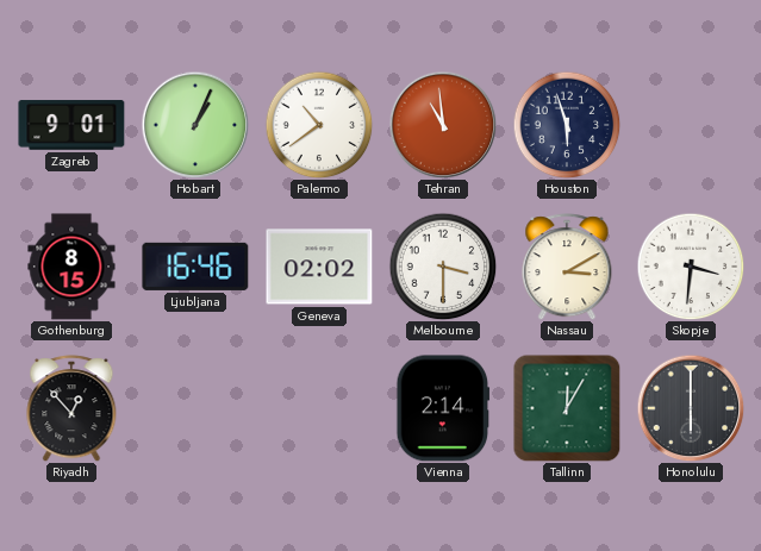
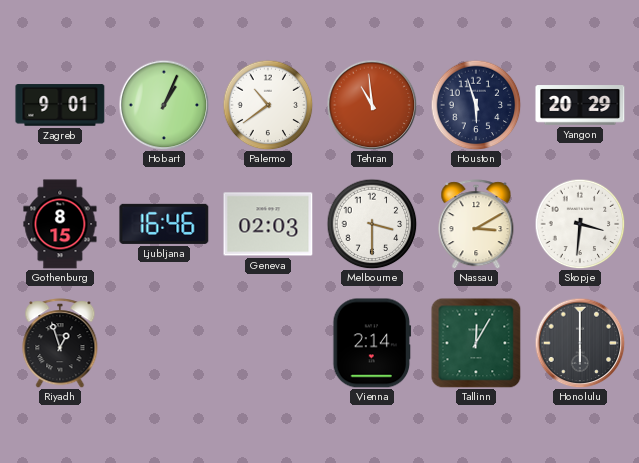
Yangon: none -> 20:29 (580, 105)
Geneva: 02:02 -> 02:03 (268, 224)
Riyadh: 12:53 -> 12:57 (60, 343)
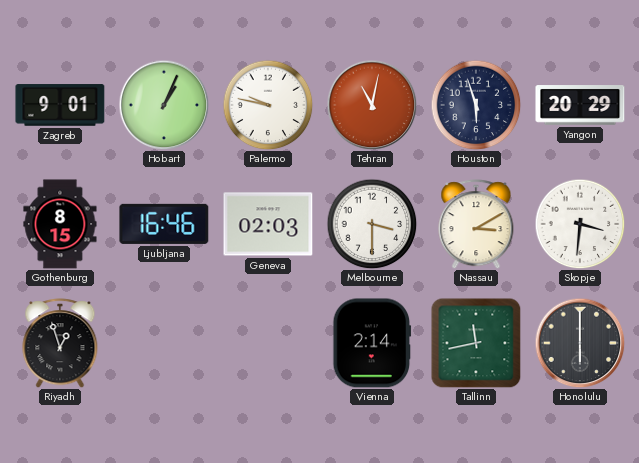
Palermo: 10:39 -> 9:47 (268, 105)
Tehran: 10:59 -> 11:02 (372, 105)
Tallinn: 12:05 -> 11:43 (476, 343)
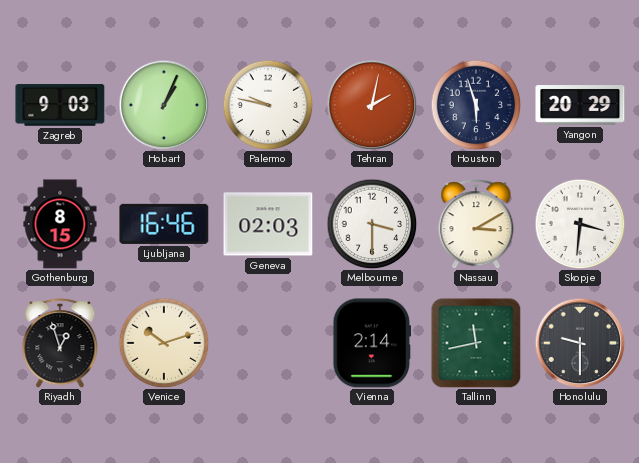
Zagreb: 9:01 -> 9:03 (60, 105)
Tehran: 11:02 -> 2:02 (372, 105)
Venice: none -> 10:12 (164, 343)
Honolulu: 6:00 -> 9:30 (580, 343)
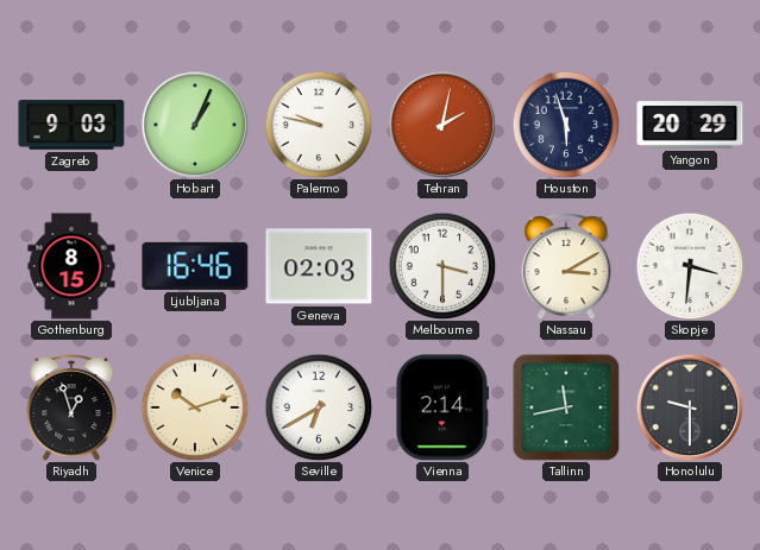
Seville: none -> 6:40 (319, 407)
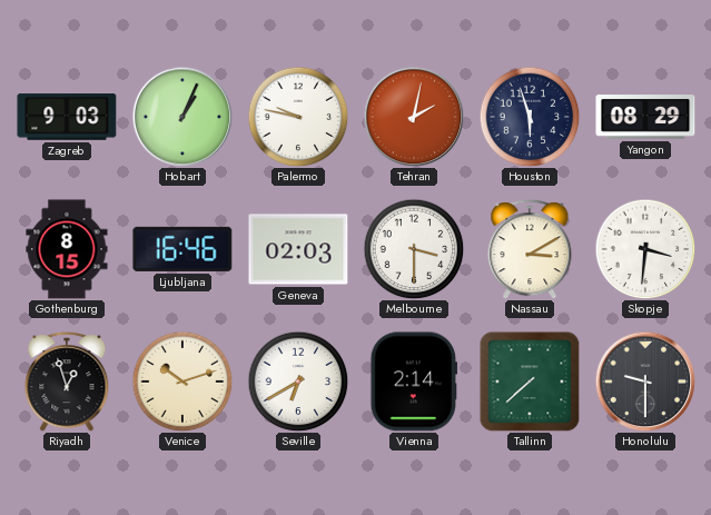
Yangon: 20:29 -> 08:29 (645, 117)
Tallinn: 11:43 -> 7:38 (530, 382)
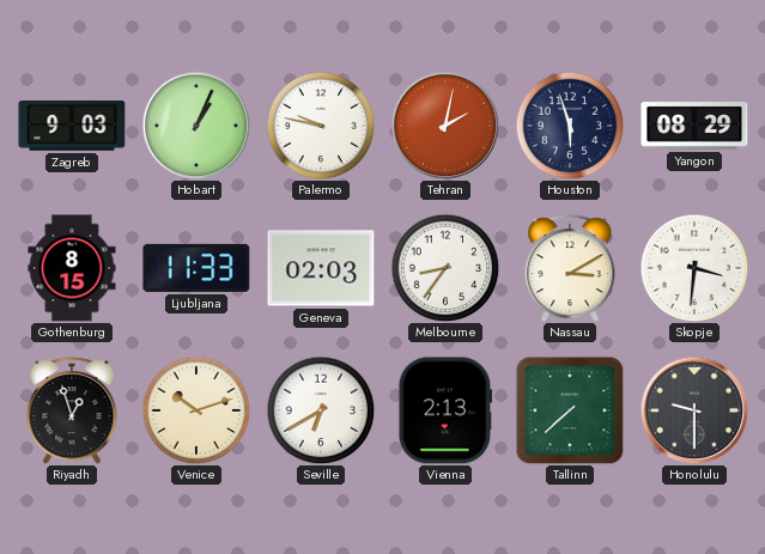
Ljubljana: 16:46 -> 11:33 (196, 268)
Melbourne: 3:30 -> 8:36 (445, 268)
Vienna: 2:14 -> 2:13 (445, 410)
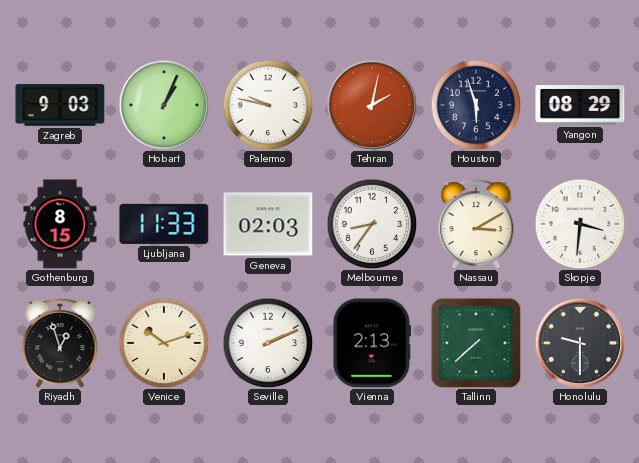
Seville: 6:40 -> 2:11 (268, 343)
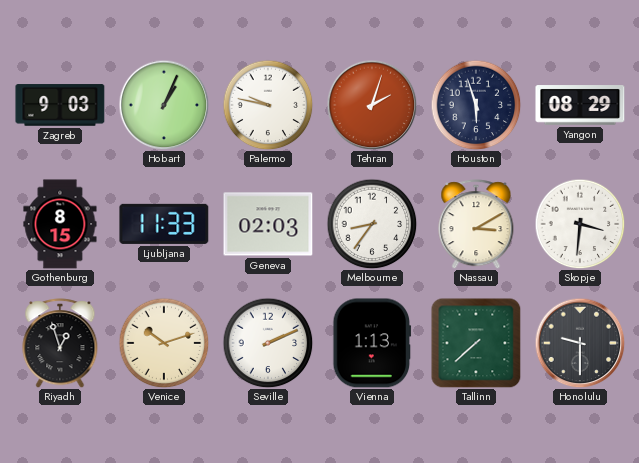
Tehran: 2:02 -> 2:03 (372, 105)
Vienna: 2:13 -> 1:13 (372, 343)
